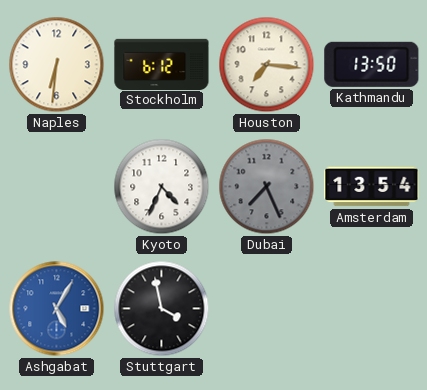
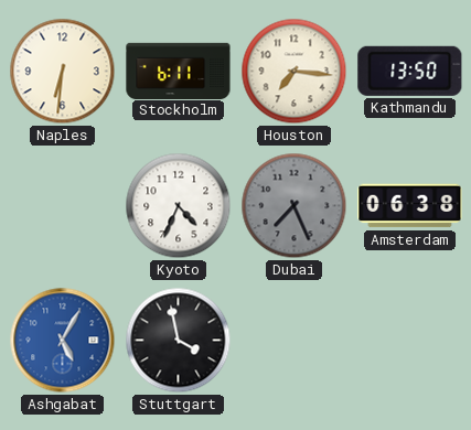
Stockholm: 6:12 -> 6:11 (179, 71)
Amsterdam: 13:54 -> 06:38 (410, 206)
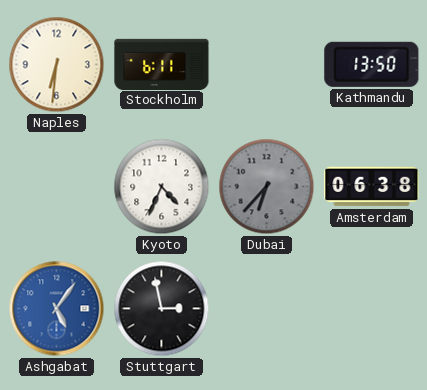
Houston: 7:16 -> none (295, 72)
Dubai: 7:26 -> 6:37 (267, 187)
Ashgabat: 5:05 -> 5:06 (57, 309)
Stuttgart: 3:58 -> 2:58 (162, 309)
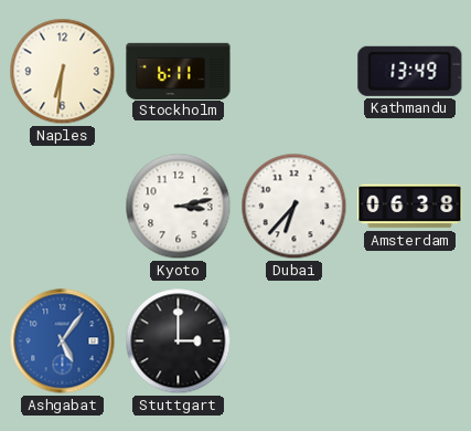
Kathmandu: 13:50 -> 13:49 (410, 71)
Kyoto: 4:34 -> 3:13 (179, 207)
Dubai dial: grey -> white (295, 207)
Stuttgart: 2:58 -> 3:00 (179, 341)
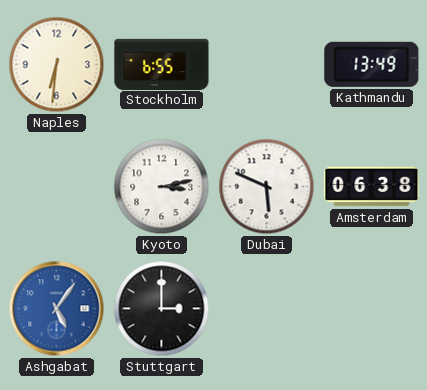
Stockholm: 6:11 -> 6:55 (162, 64)
Dubai: 6:37 -> 5:49 (267, 187)
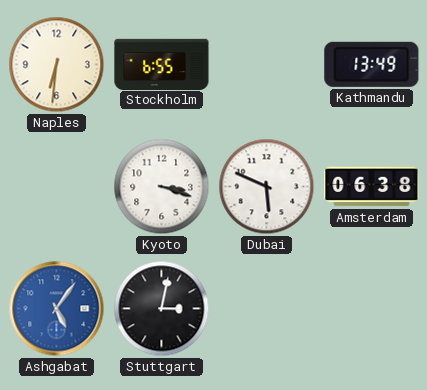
Kyoto: 3:13 -> 3:18 (162, 187)
Stuttgart: 3:00 -> 3:02 (162, 309)
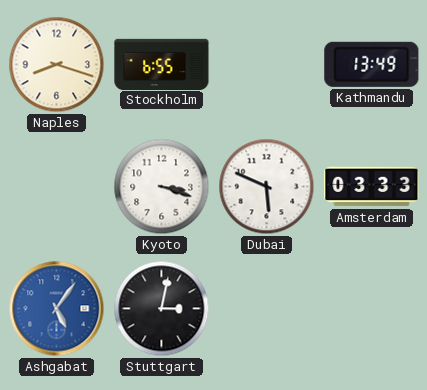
Naples: 6:31 -> 8:18 (57, 65)
Amsterdam: 06:38 -> 03:33 (372, 187)
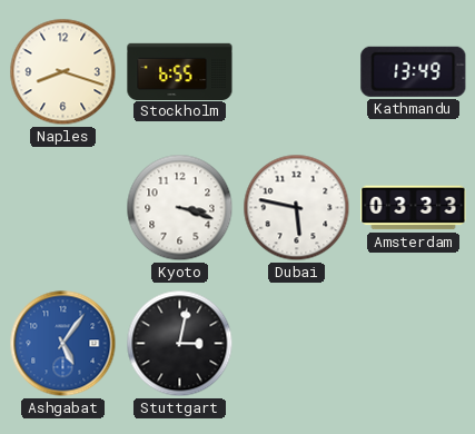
Dubai: 5:49 -> 5:47 (297, 208)
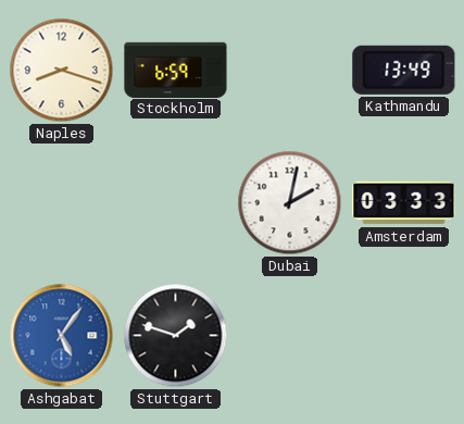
Stockholm: 6:55 -> 6:59 (176, 70)
Kyoto: 3:18 -> none (180, 208)
Dubai: 5:47 -> 2:02 (290, 203)
Stuttgart: 3:02 -> 1:48 (176, 336)
